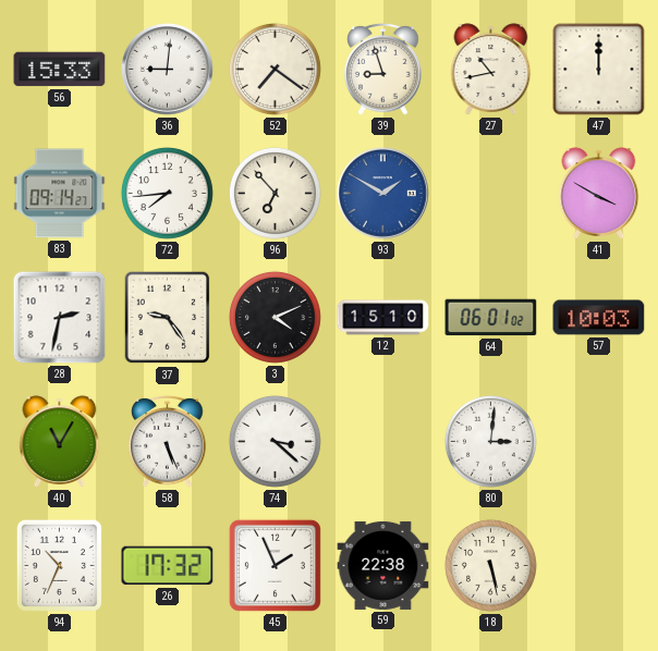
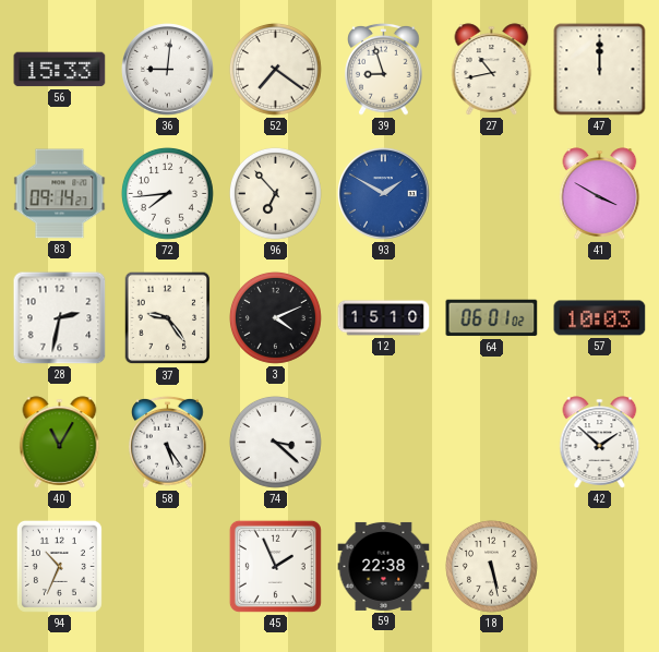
58: 5:26 -> 5:24 (168, 443)
80: 3:01 -> none (490, 441)
42: none -> 1:52 (600, 443)
26: 17:32 -> none (168, 566)
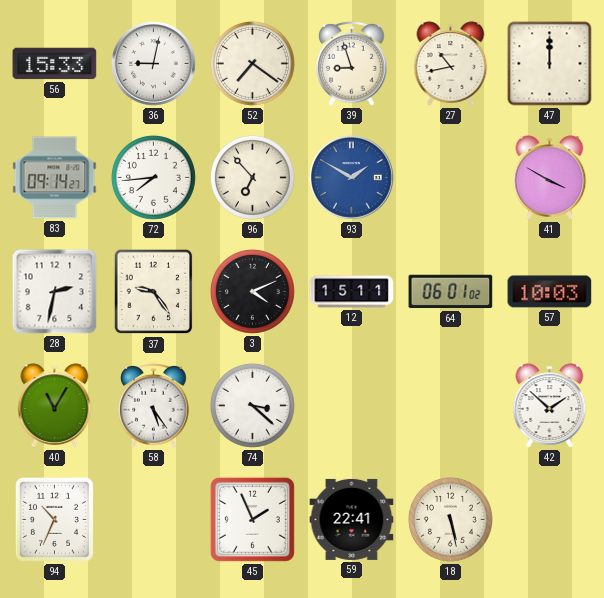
36: 9:01 -> 9:02 (154, 64)
12: 15:10 -> 15:11 (352, 292)
59: 22:38 -> 22:41 (352, 519)
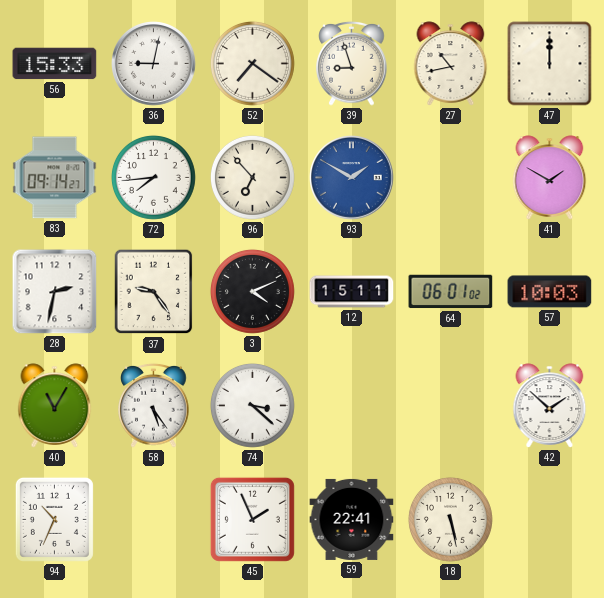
41: 3:50 -> 1:50 (550, 178)
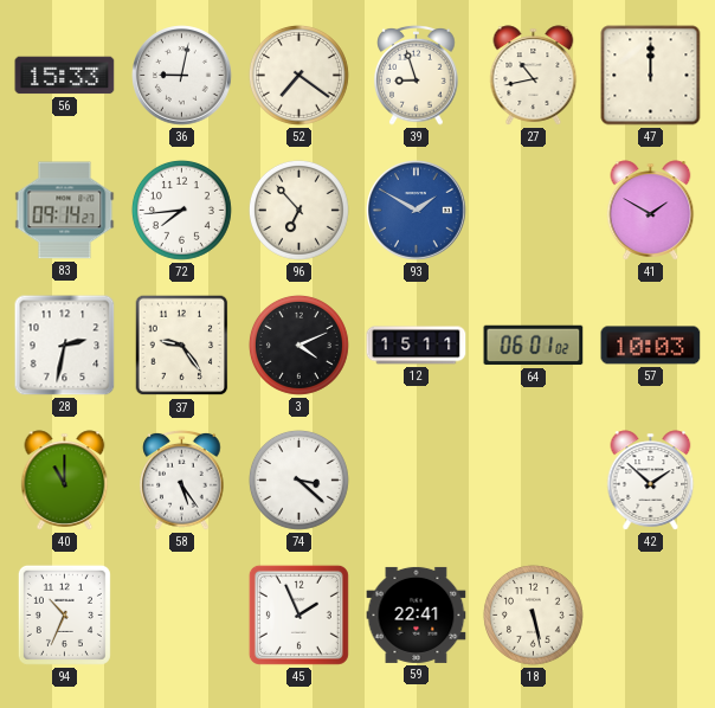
40: 11:05 -> 11:00 (65, 481)
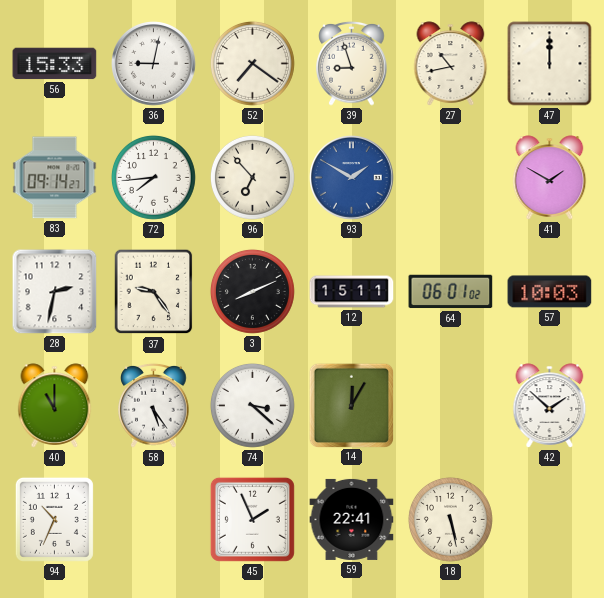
3: 4:11 -> 8:11 (252, 291)
14: none -> 12:05 (351, 405)
